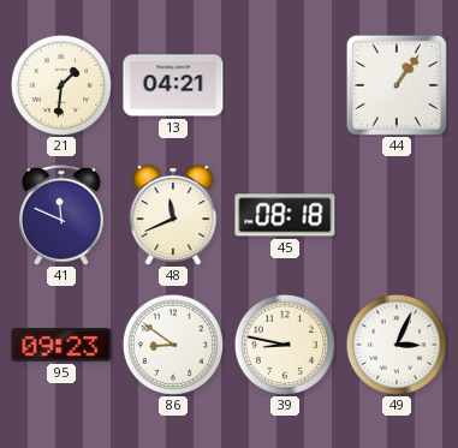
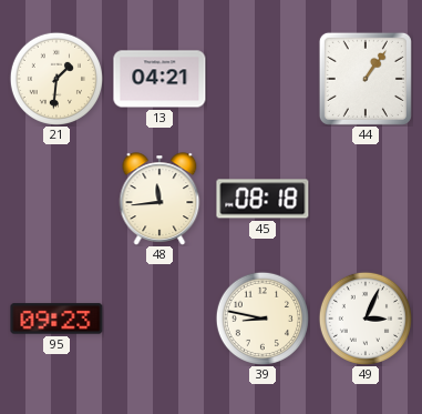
41: 11:49 -> none (63, 215)
48: 11:41 -> 11:44 (159, 199)
86: 8:51 -> none (173, 345)
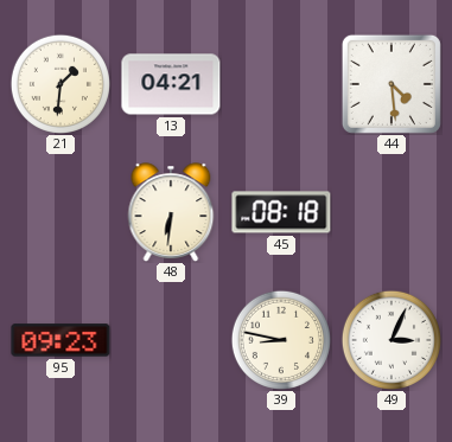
44: 1:06 -> 4:29 (391, 84)
48: 11:44 -> 6:31 (171, 212)
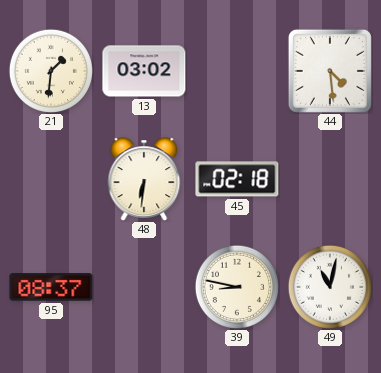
13: 04:21 -> 03:02 (144, 71)
45: 08:18 -> 02:18 (237, 179)
95: 09:23 -> 08:37 (51, 287)
49: 3:04 -> 11:02 (330, 287)
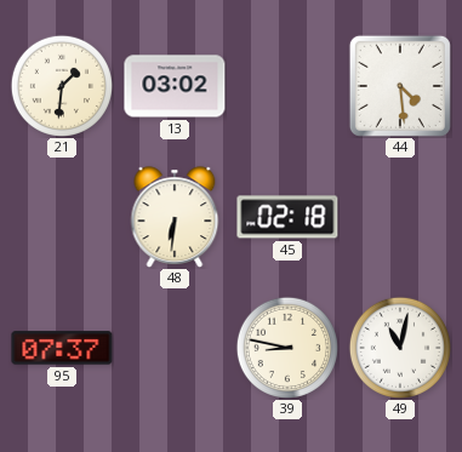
95: 08:37 -> 07:37 (62, 348)
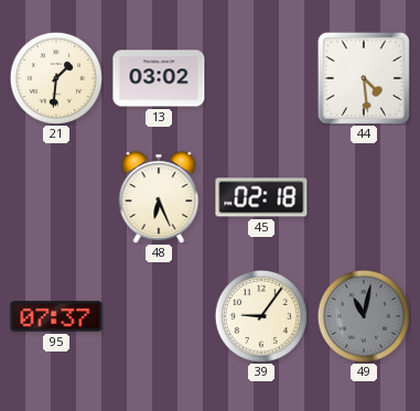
48: 6:31 -> 6:26 (159, 197)
39: 8:47 -> 9:06 (261, 316)
49 dial: white -> grey (364, 316)
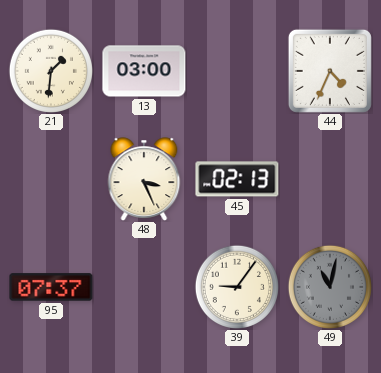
13: 03:02 -> 03:00 (144, 71)
44: 4:29 -> 4:34 (330, 71)
48: 6:26 -> 3:26 (144, 179)
45: 02:18 -> 02:13 (237, 179)
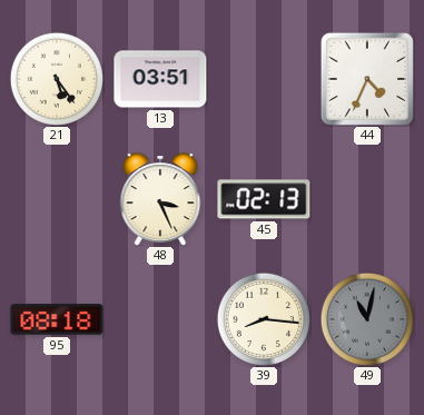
21: 1:31 -> 5:24 (57, 79)
13: 03:00 -> 03:51 (160, 79)
95: 07:37 -> 08:18 (57, 319)
39: 9:06 -> 8:16 (264, 319)
